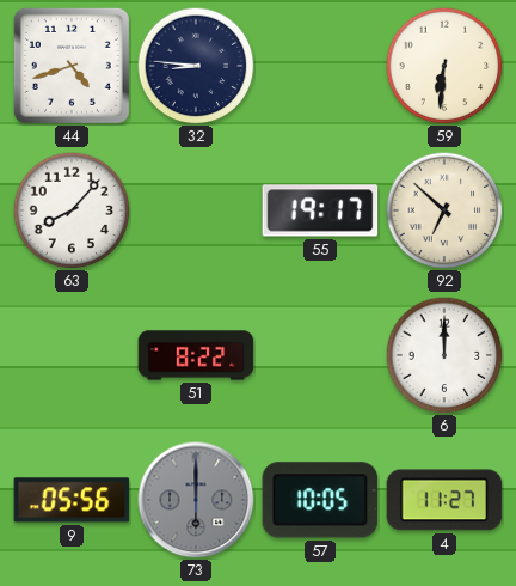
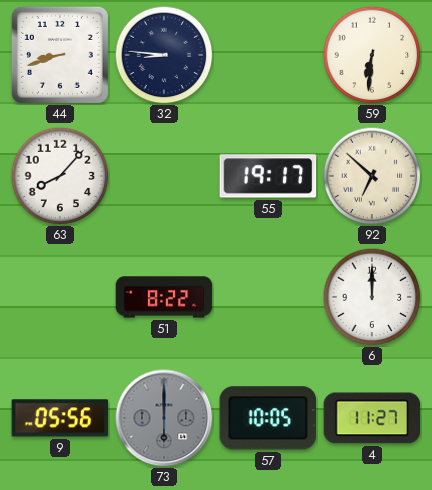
44: 4:42 -> 8:42 (60, 55)
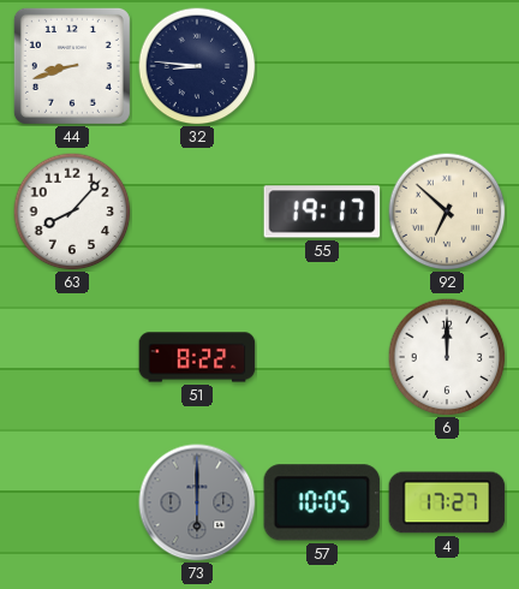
59: 6:31 -> none (372, 55)
9: 05:56 -> none (60, 418)
4: 11:27 -> 17:27 (447, 502)
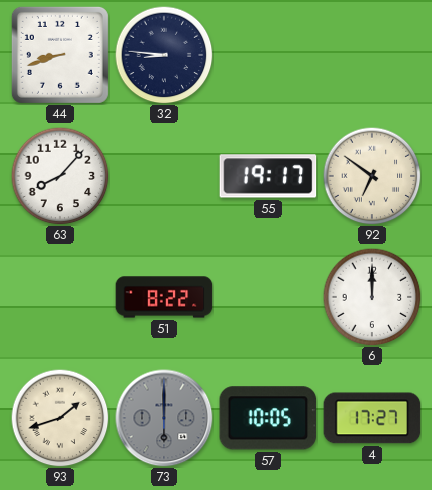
92: 6:52 -> 6:51 (372, 176)
93: none -> 1:42 (60, 418)
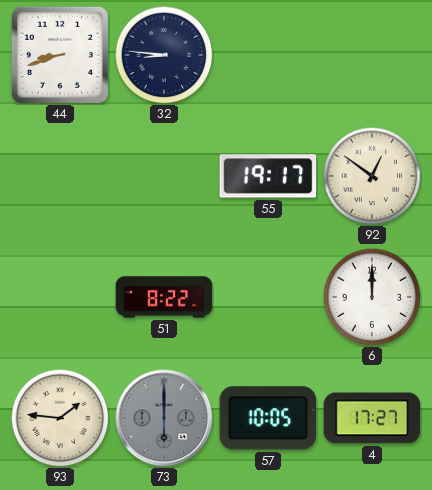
63: 8:07 -> none (60, 176)
92: 6:51 -> 12:51 (372, 176)
93: 1:42 -> 1:46 (60, 418)
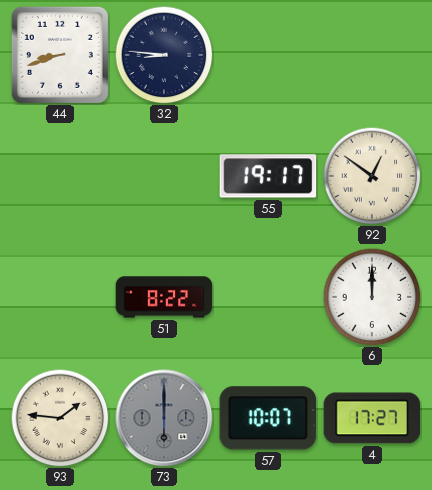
57: 10:05 -> 10:07 (268, 418)
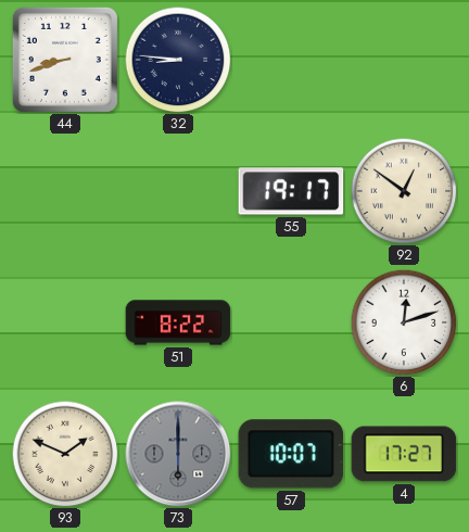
6: 12:00 -> 12:12 (404, 322)
93: 1:46 -> 1:49 (65, 454)
